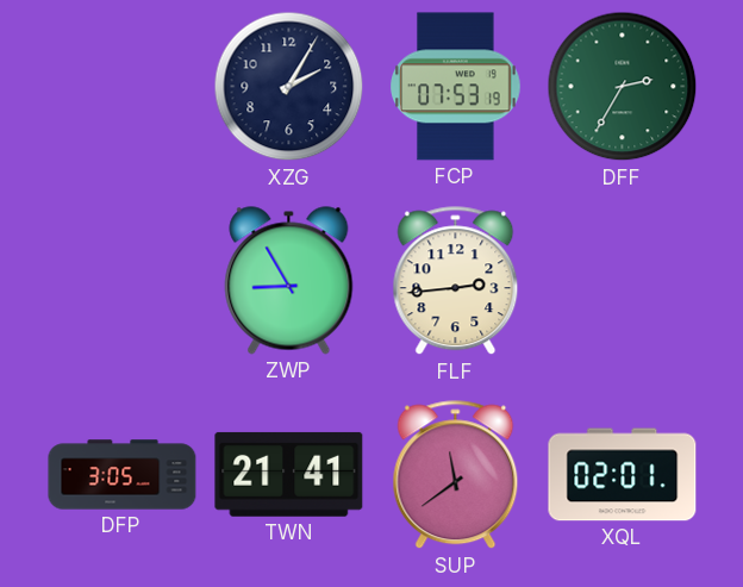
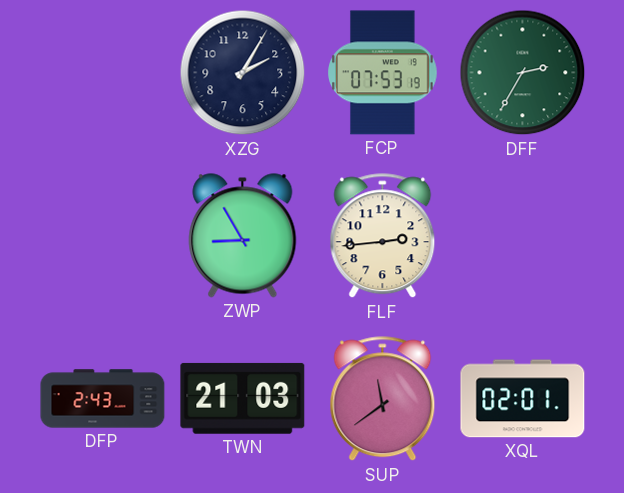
DFP: 3:05 -> 2:43 (103, 399)
TWN: 21:41 -> 21:03 (243, 398)
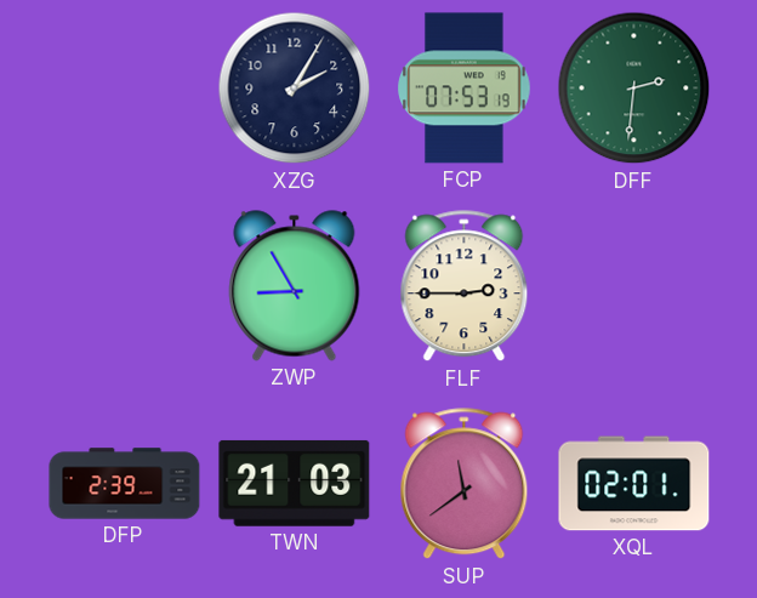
DFF: 2:35 -> 2:31 (634, 89)
FLF: 2:44 -> 2:45 (465, 286)
DFP: 2:43 -> 2:39 (125, 484)
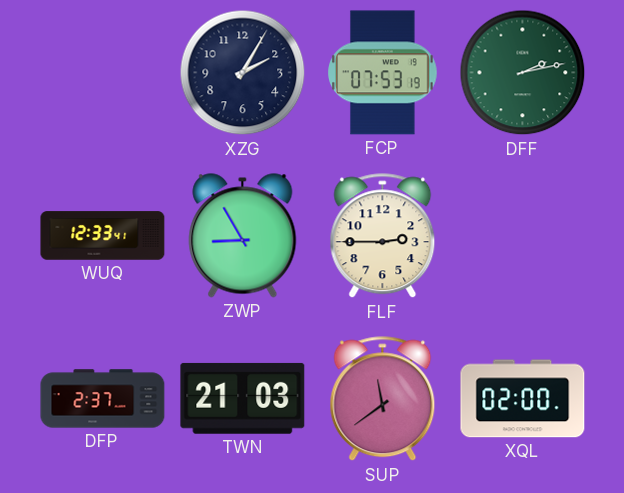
DFF: 2:31 -> 2:13 (523, 73)
WUQ: none -> 12:33 (103, 236)
DFP: 2:39 -> 2:37 (103, 399)
XQL: 02:01 -> 02:00 (523, 399)
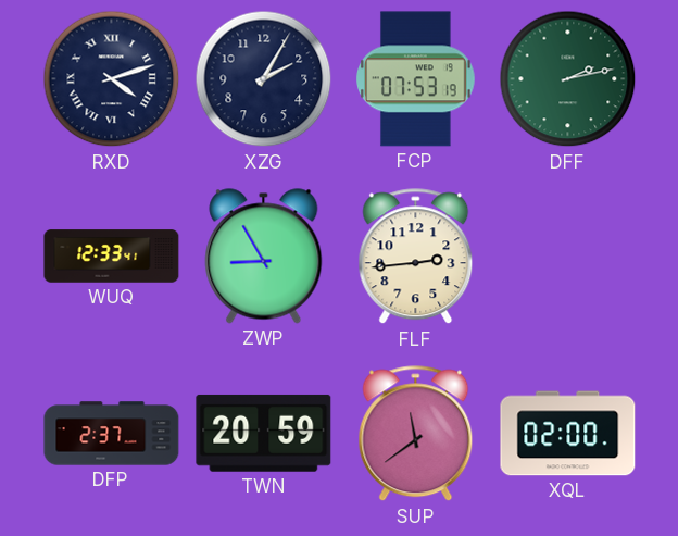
RXD: none -> 4:12 (112, 79)
FLF: 2:45 -> 2:44 (416, 257)
TWN: 21:03 -> 20:59 (264, 433)
